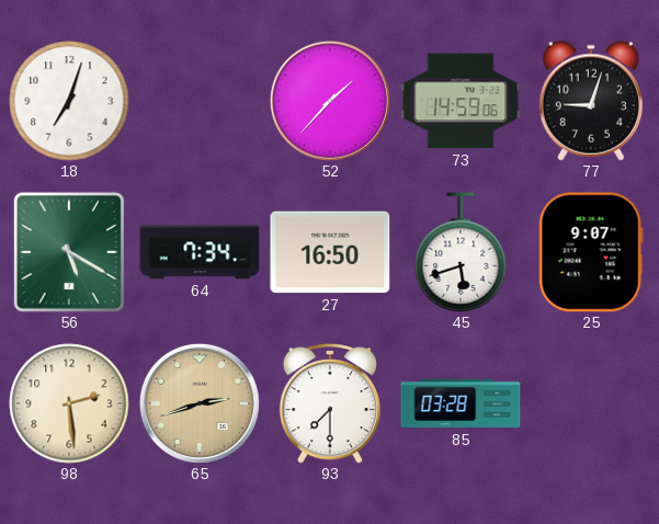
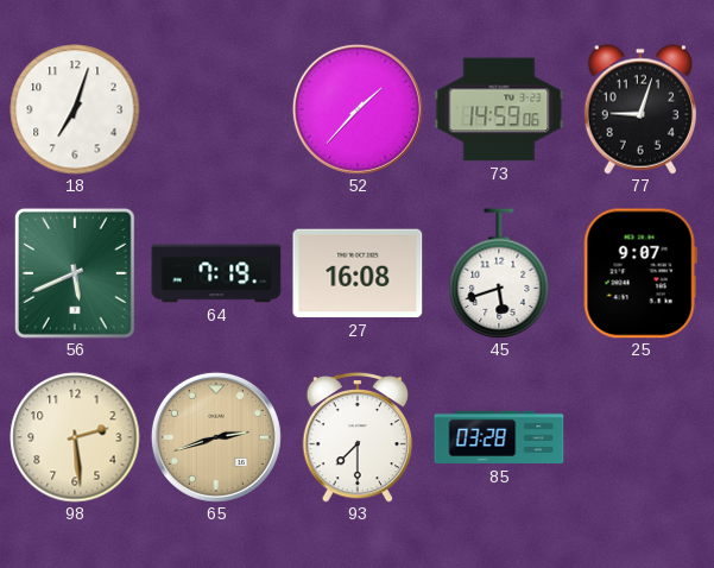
56: 5:20 -> 5:41 (75, 273)
64: 7:34 -> 7:19 (216, 273)
27: 16:50 -> 16:08 (358, 273)
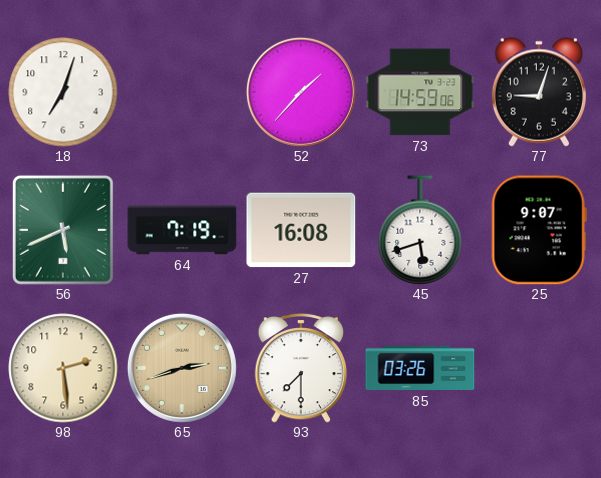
85: 03:28 -> 03:26 (420, 368)
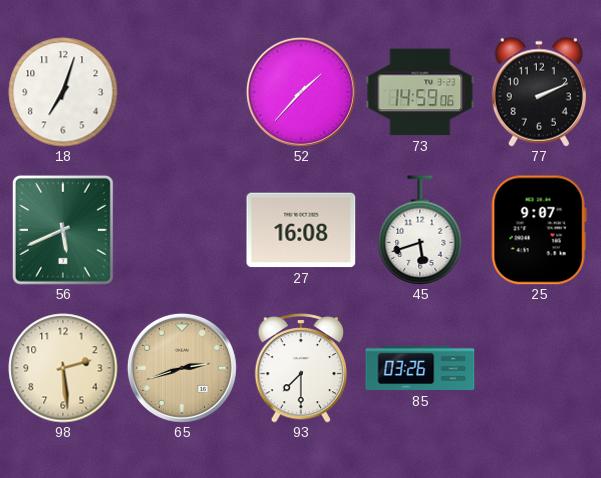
77: 9:03 -> 2:11 (538, 92)
64: 7:19 -> none (182, 230)
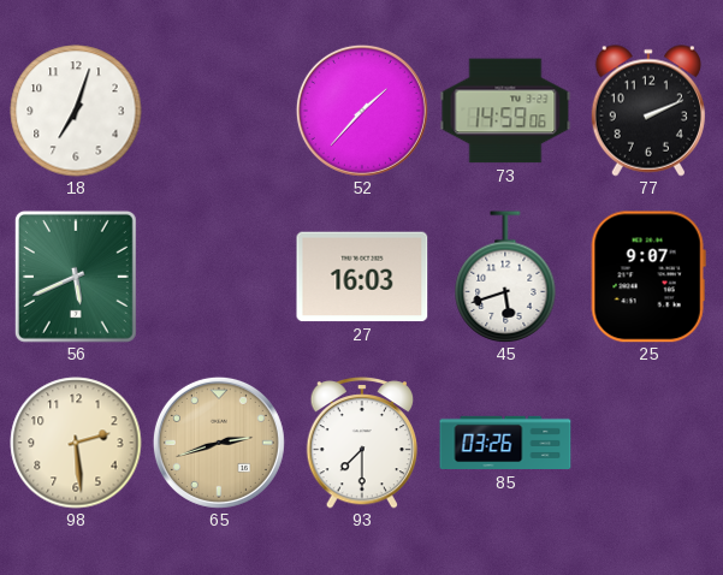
27: 16:08 -> 16:03 (362, 277)
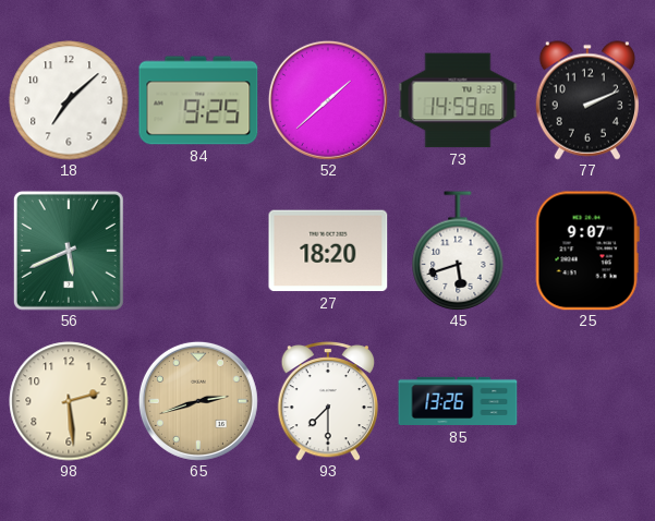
18: 7:03 -> 7:08 (69, 100)
84: none -> 9:25 (198, 100)
52: 1:37 -> 1:38 (328, 100)
27: 16:03 -> 18:20 (328, 251)
85: 03:26 -> 13:26 (458, 401)
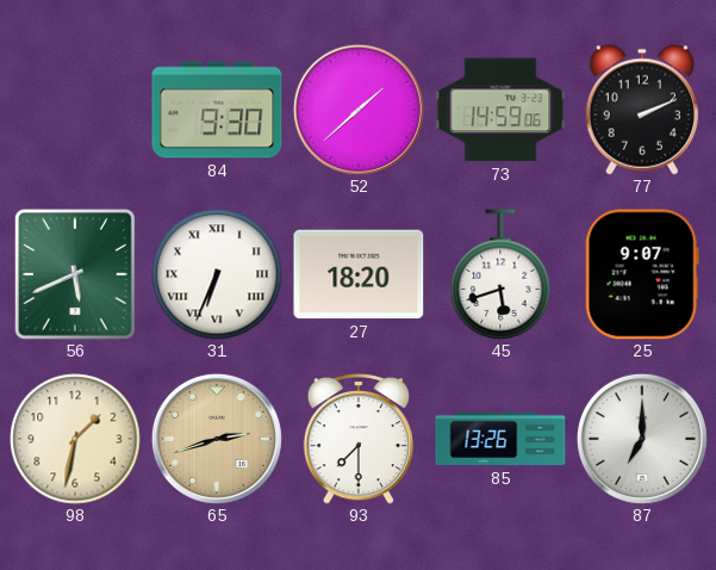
18: 7:08 -> none (69, 100)
84: 9:25 -> 9:30 (217, 110)
31: none -> 6:34 (217, 274)
98: 2:29 -> 1:32 (75, 439)
87: none -> 7:00 (642, 439)
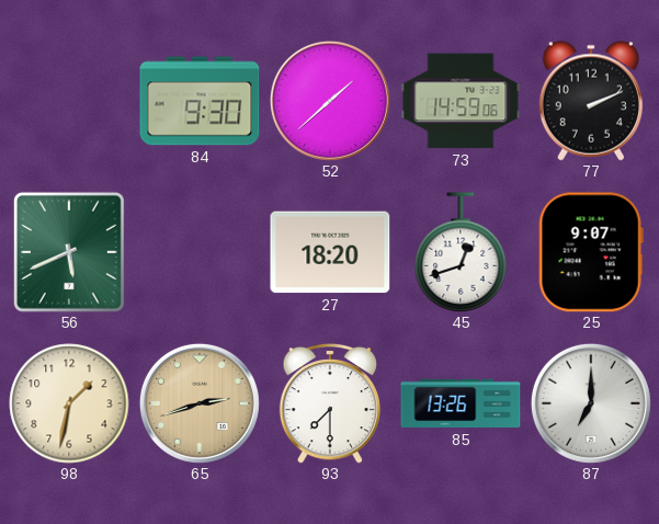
31: 6:34 -> none (217, 274)
45: 5:42 -> 12:42 (461, 252)
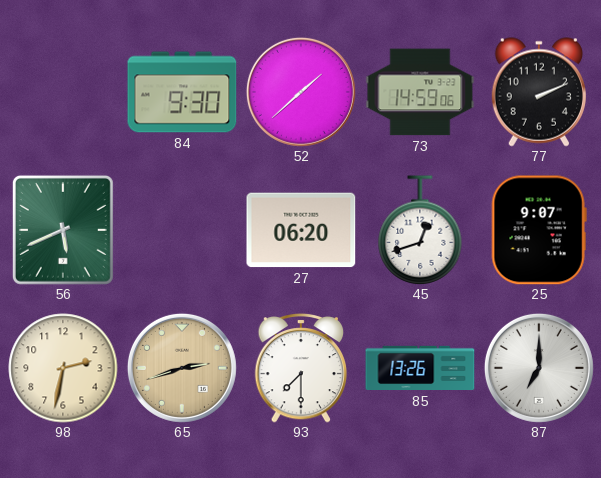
27: 18:20 -> 06:20 (301, 230)
98: 1:32 -> 2:32 (63, 368)
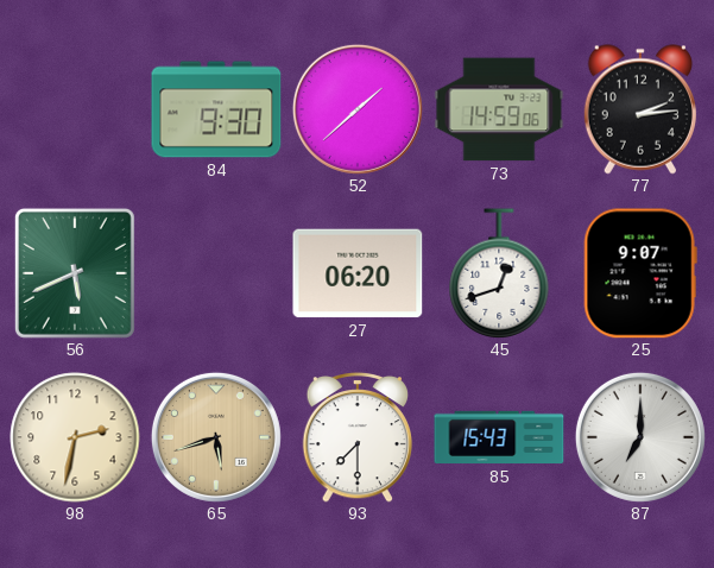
77: 2:11 -> 2:14 (639, 109)
65: 2:42 -> 5:42 (216, 437)
85: 13:26 -> 15:43 (499, 437)
